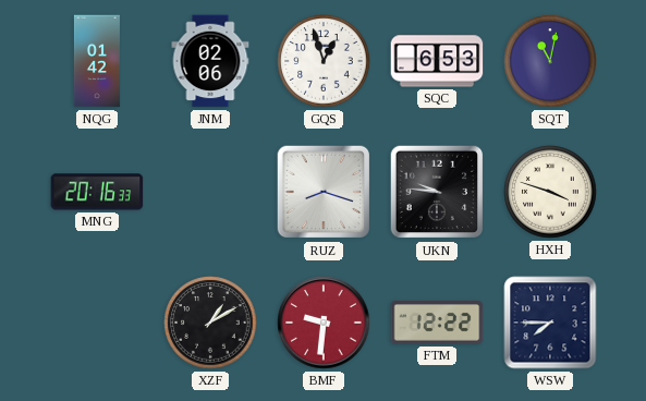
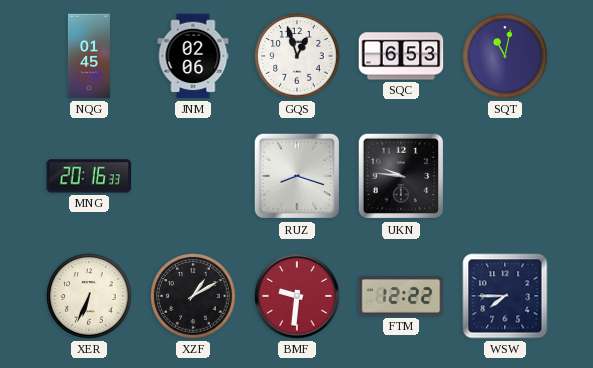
NQG: 01:42 -> 01:45 (89, 56)
HXH: 3:48 -> none (550, 192)
XER: none -> 6:34 (89, 296)
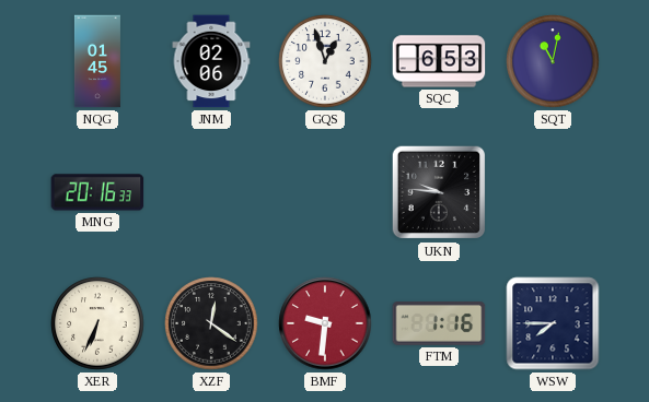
RUZ: 8:18 -> none (297, 176)
XZF: 1:10 -> 12:21 (211, 323)
FTM: 12:22 -> 1:16 (439, 324)
